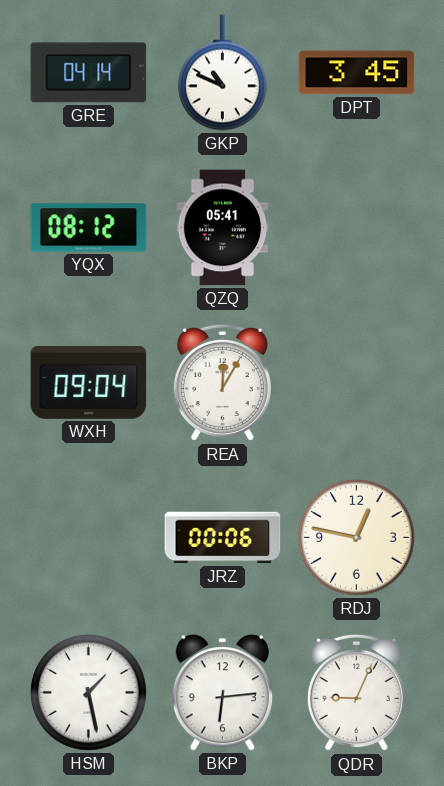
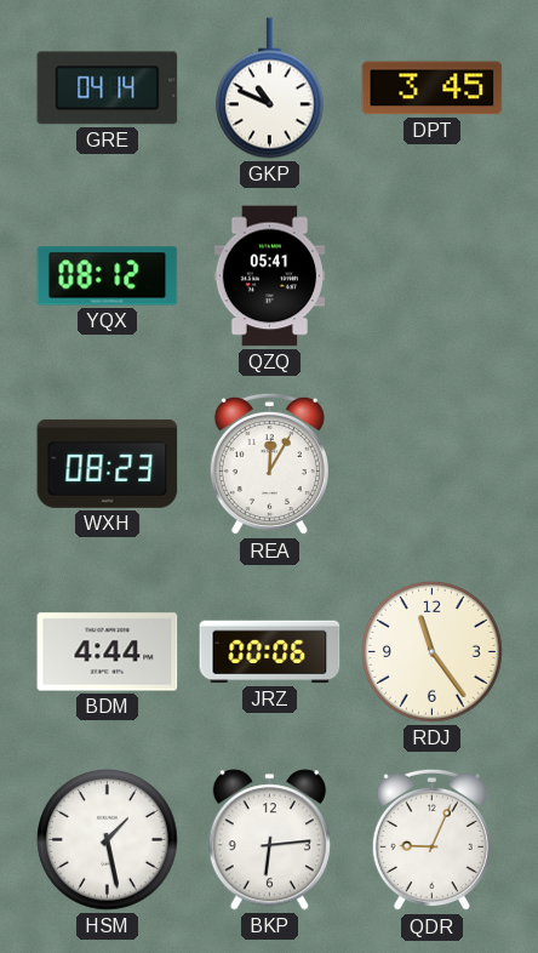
WXH: 09:04 -> 08:23 (108, 463)
BDM: none -> 4:44 (108, 652)
RDJ: 12:47 -> 11:24 (433, 652)
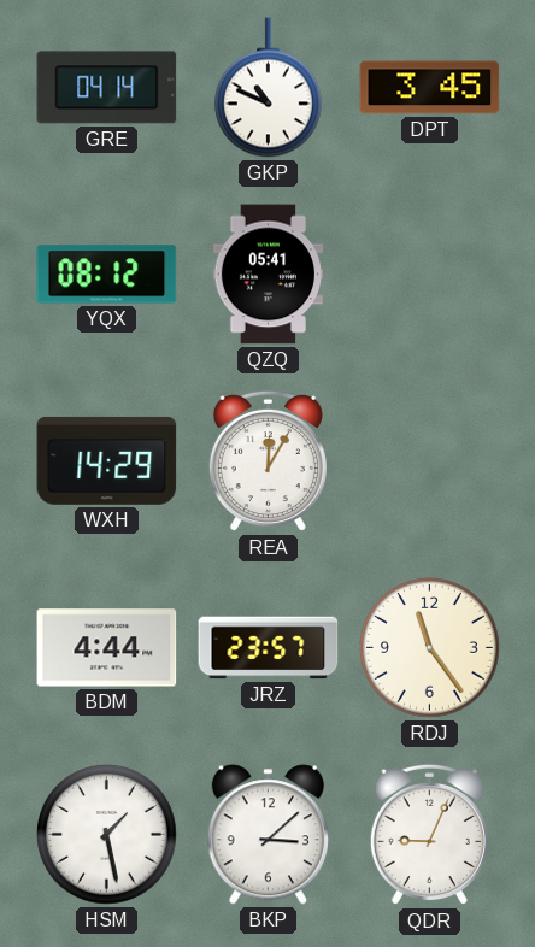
WXH: 08:23 -> 14:29 (107, 460)
JRZ: 00:06 -> 23:57 (269, 648)
BKP: 6:14 -> 3:08 (267, 835)
